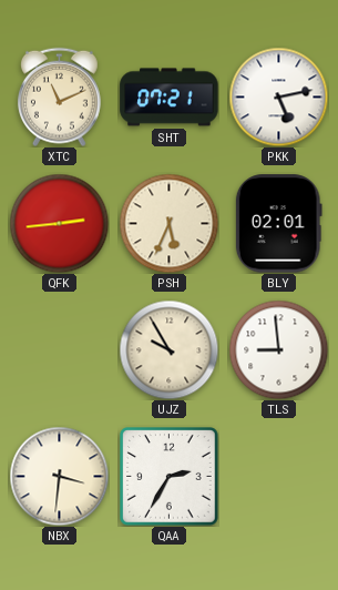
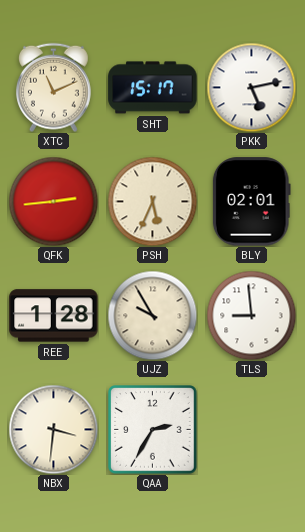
SHT: 07:21 -> 15:17 (153, 88)
REE: none -> 1:28 (54, 316)
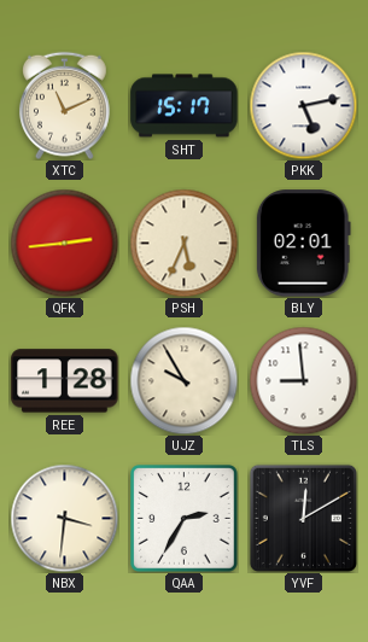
YVF: none -> 12:10 (303, 518)
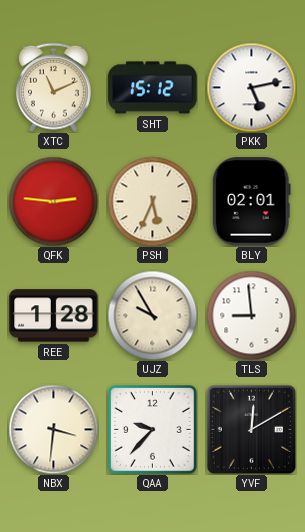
SHT: 15:17 -> 15:12 (153, 88)
QFK: 2:44 -> 2:46 (53, 201)
QAA: 2:35 -> 9:37 (153, 430)
